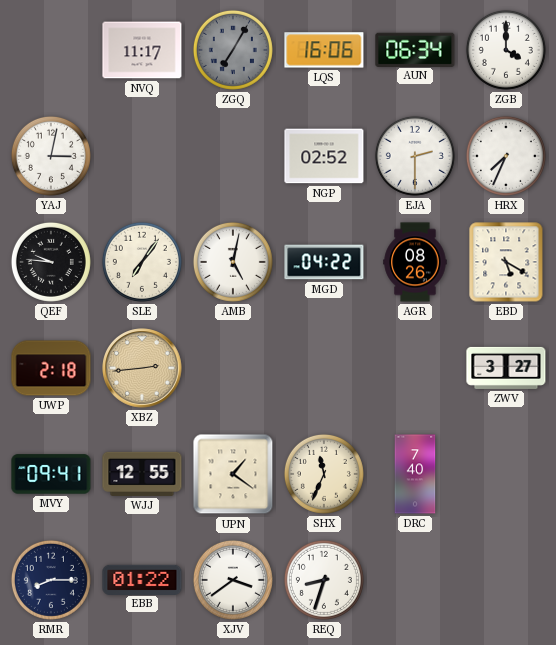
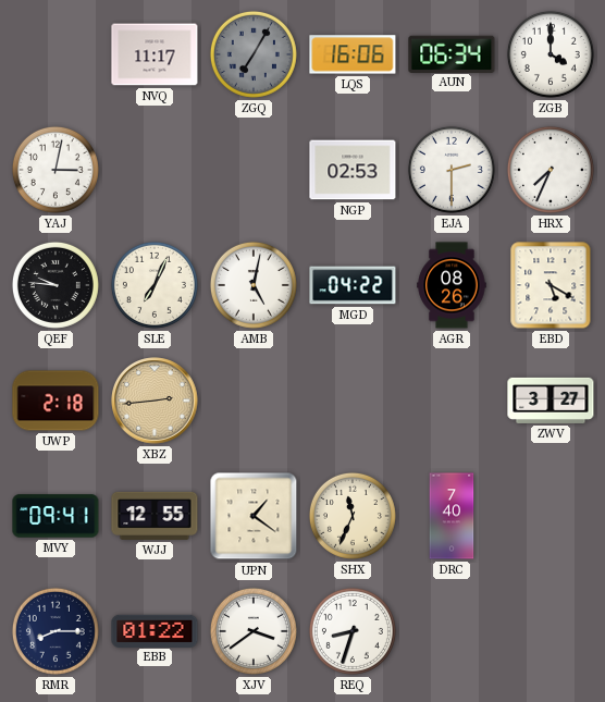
NGP: 02:52 -> 02:53 (353, 170)
SLE: 7:06 -> 7:04 (155, 285)
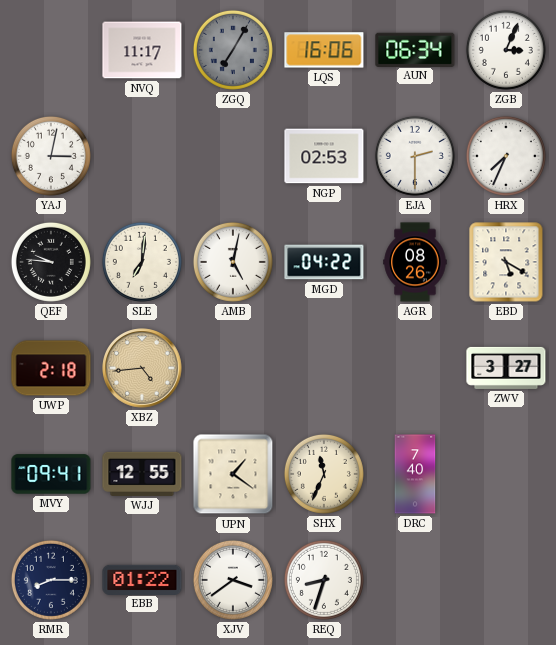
ZGB: 4:00 -> 3:04 (506, 50)
SLE: 7:04 -> 7:01 (142, 262)
XBZ: 2:44 -> 4:44 (142, 368)
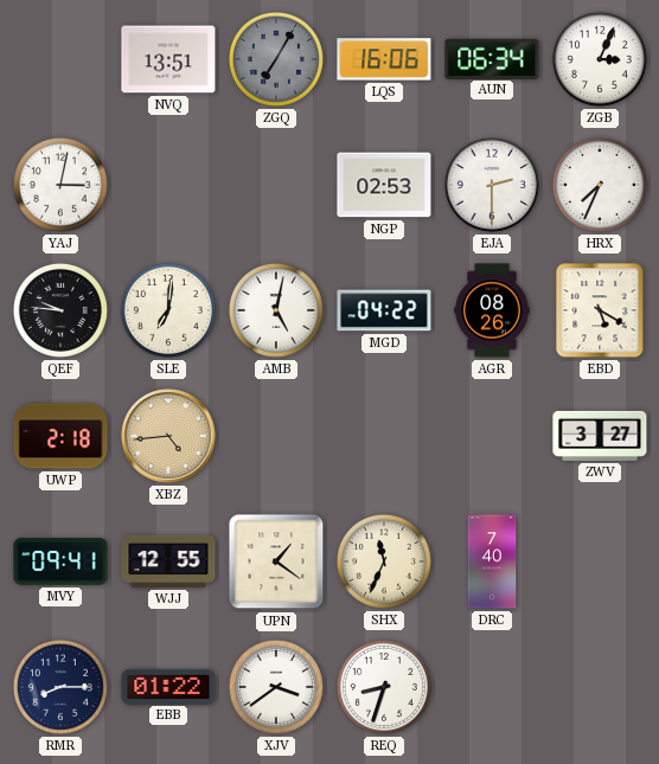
NVQ: 11:17 -> 13:51 (168, 59)
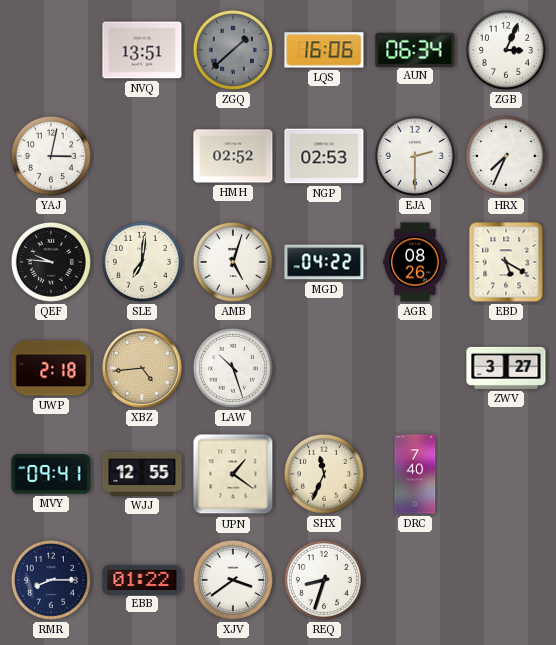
ZGQ: 7:05 -> 1:38 (233, 50)
HMH: none -> 02:52 (233, 156)
AMB: 5:02 -> 5:03 (233, 262)
LAW: none -> 10:27 (233, 368)
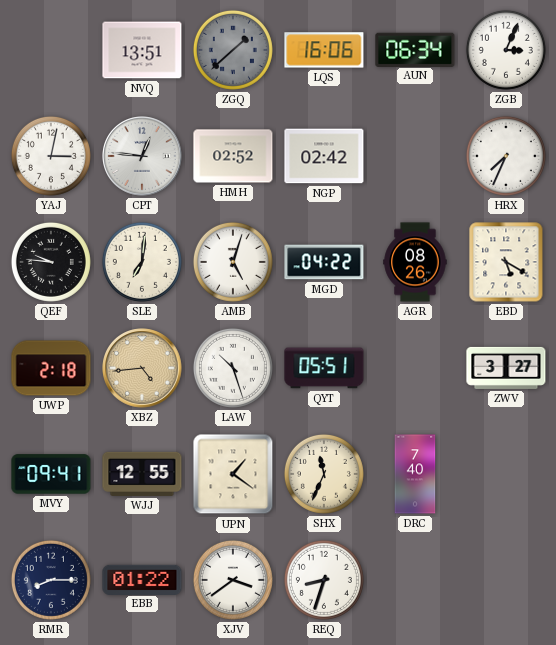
CPT: none -> 12:46 (142, 156)
NGP: 02:53 -> 02:42 (324, 156)
EJA: 2:30 -> none (415, 156)
QYT: none -> 05:51 (324, 368)
